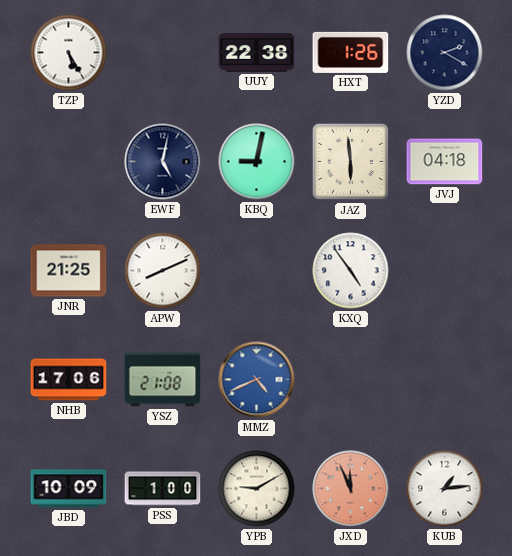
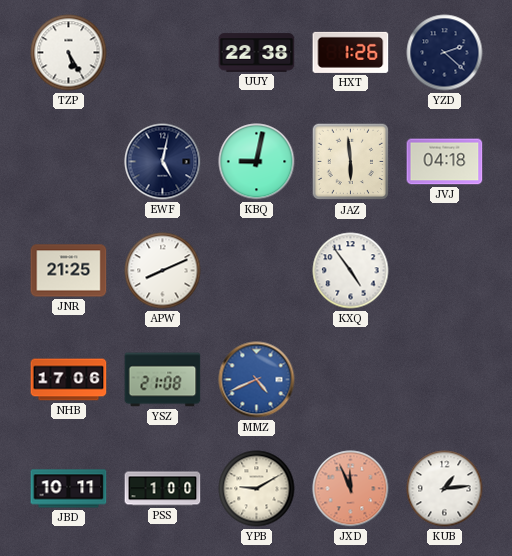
YZD: 2:20 -> 2:22 (445, 53)
JBD: 10:09 -> 10:11 (69, 489)
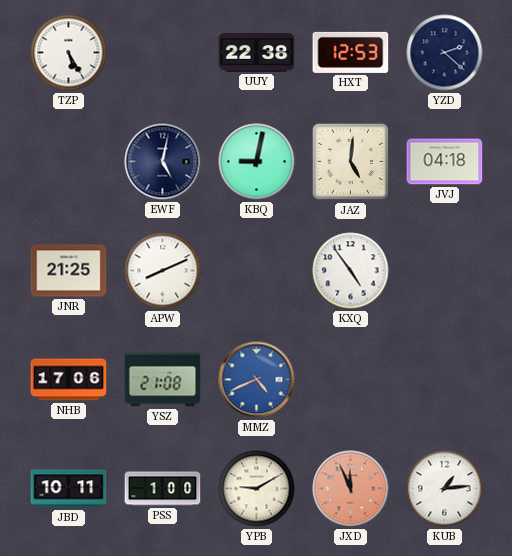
HXT: 1:26 -> 12:53 (351, 52)
JAZ: 5:59 -> 5:01 (351, 162)
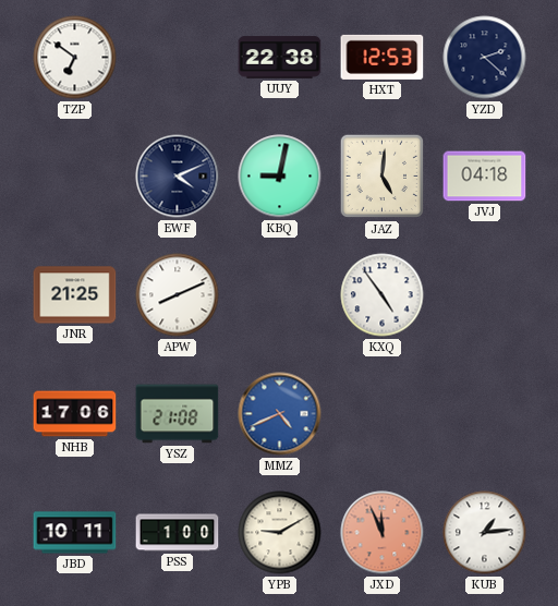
TZP: 5:25 -> 6:51 (75, 58)
EWF: 5:02 -> 4:11 (178, 177)
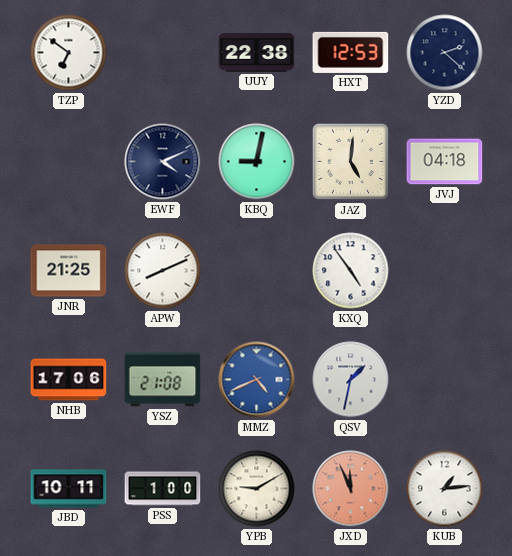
QSV: none -> 1:32 (351, 380)
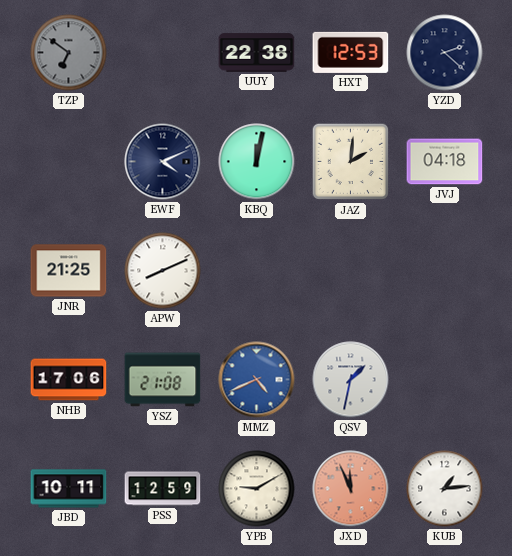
TZP dial: white -> grey (69, 53)
KBQ: 9:02 -> 12:02 (257, 162)
JAZ: 5:01 -> 2:01 (351, 162)
KXQ: 4:54 -> none (351, 271)
PSS: 1:00 -> 12:59 (163, 489)
